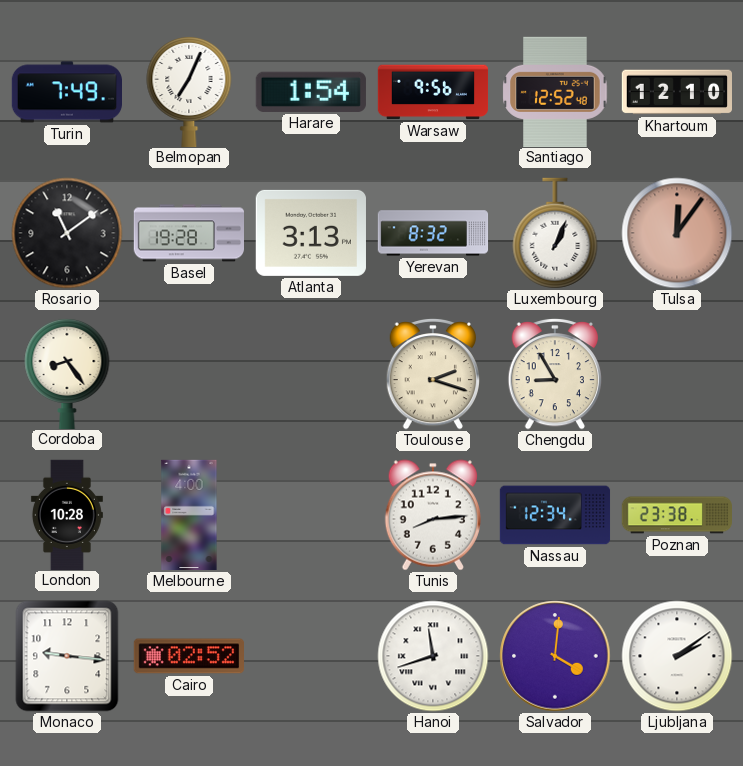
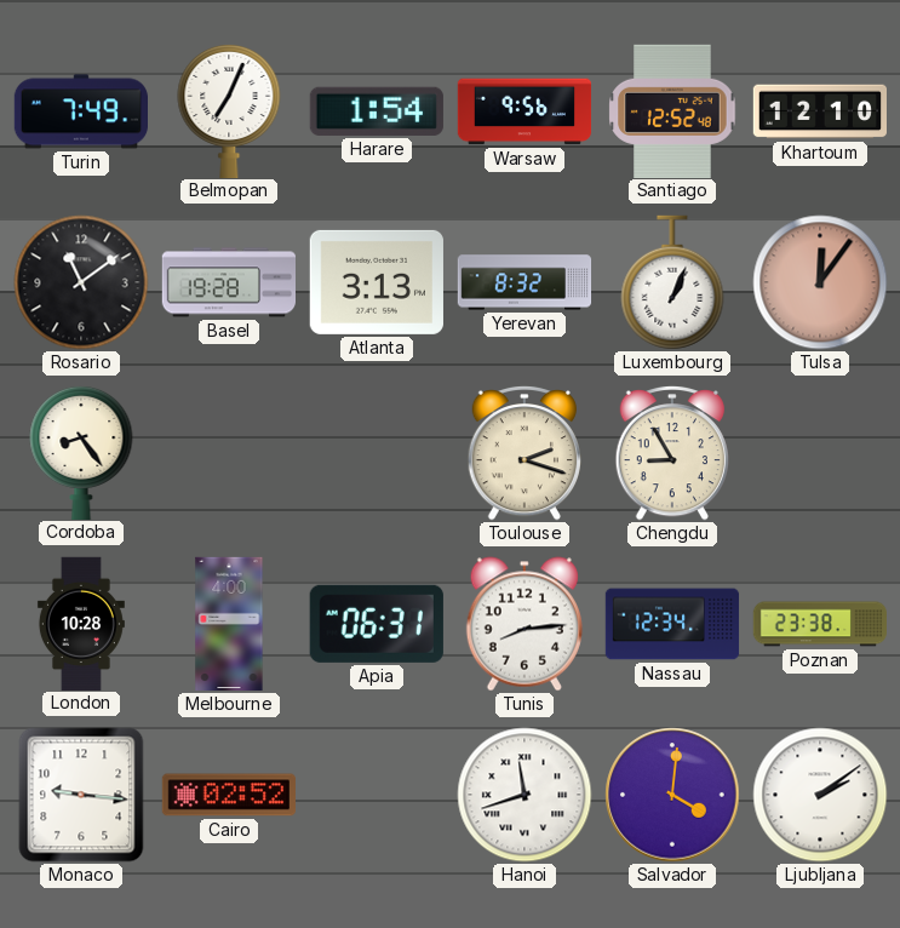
Apia: none -> 06:31 (377, 624)
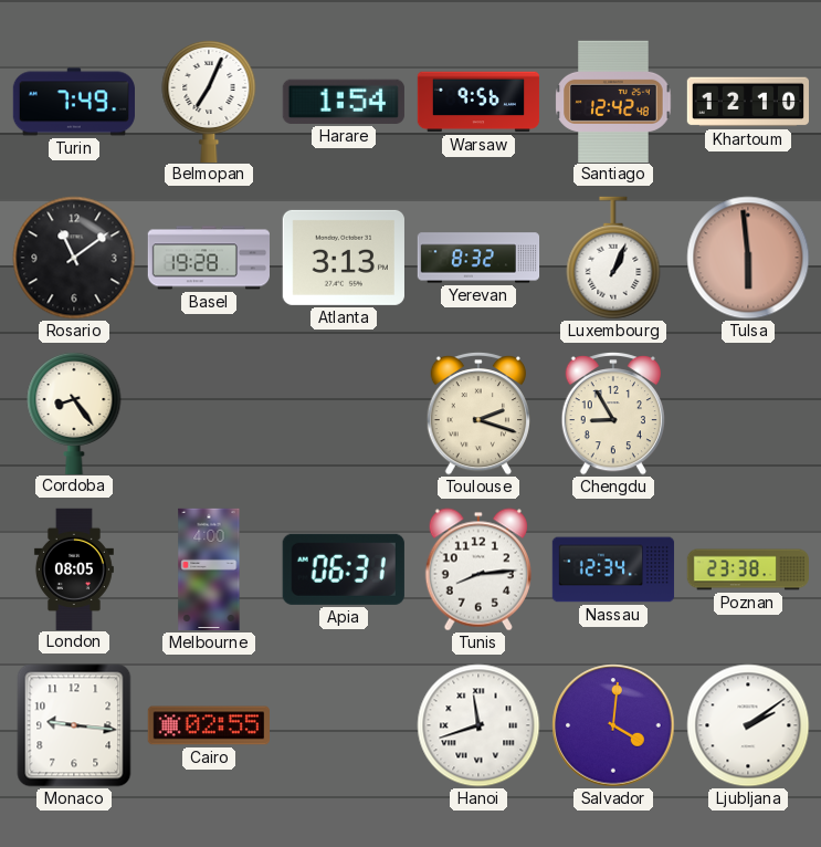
Santiago: 12:52 -> 12:42 (613, 101)
Tulsa: 12:06 -> 5:59 (748, 258)
London: 10:28 -> 08:05 (74, 568)
Cairo: 02:52 -> 02:55 (208, 725)
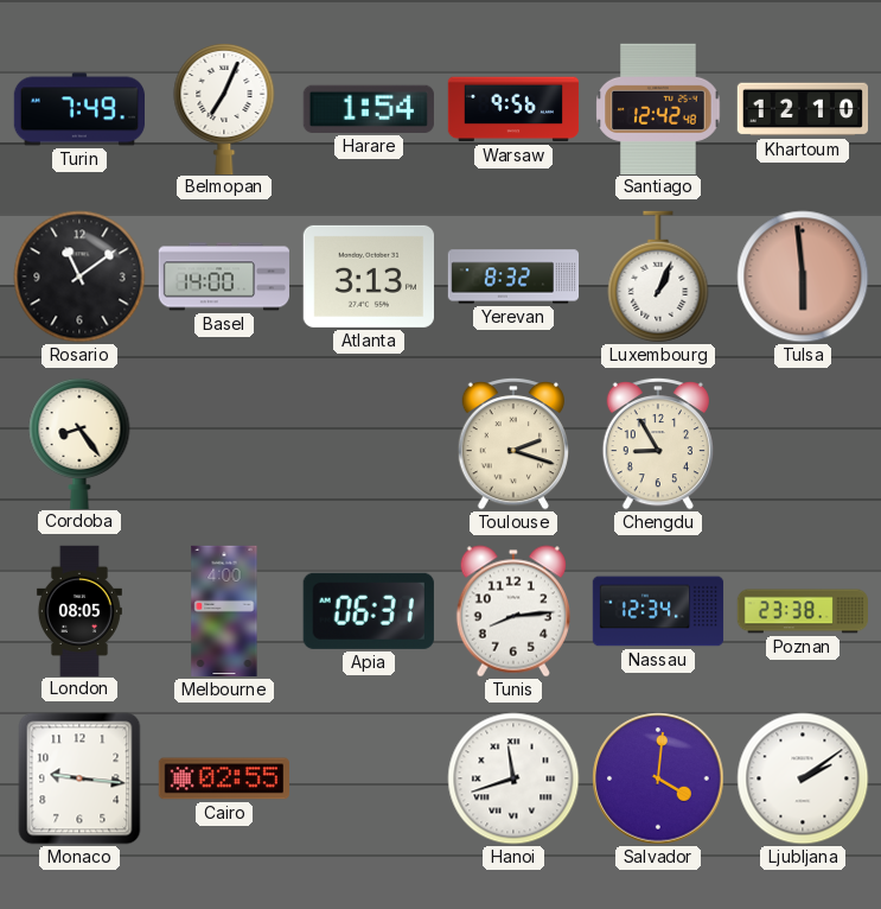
Basel: 19:28 -> 14:00 (223, 276)
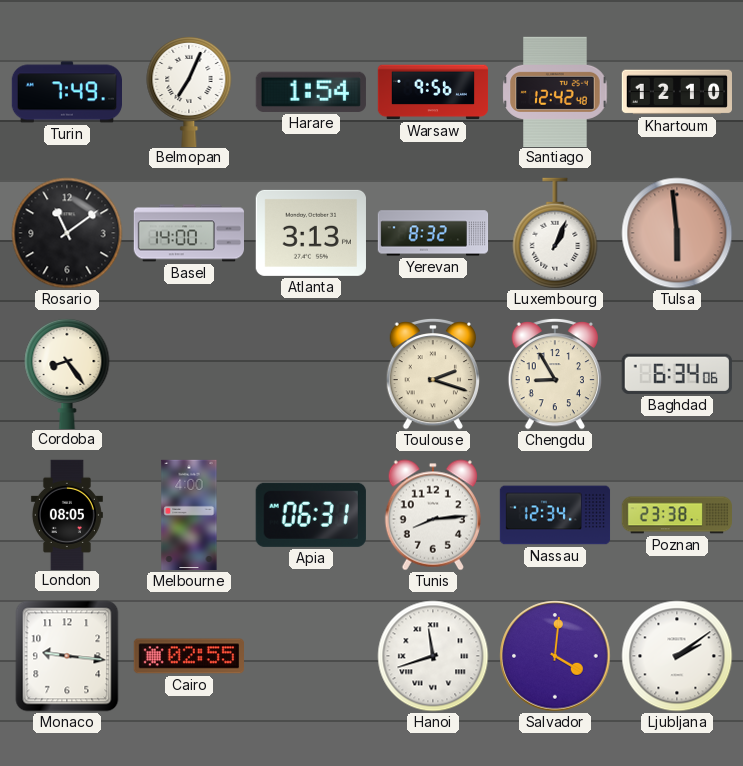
Baghdad: none -> 6:34 (677, 374)
